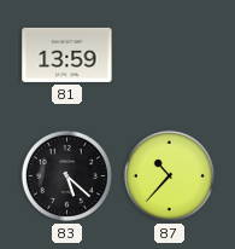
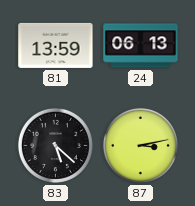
24: none -> 06:13 (141, 46)
87: 10:37 -> 3:13 (140, 145)
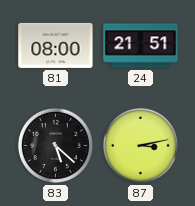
81: 13:59 -> 08:00 (56, 45)
24: 06:13 -> 21:51 (141, 46)
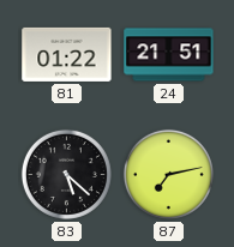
81: 08:00 -> 01:22 (67, 54)
87: 3:13 -> 7:13 (168, 174)
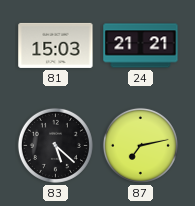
81: 01:22 -> 15:03 (56, 45)
24: 21:51 -> 21:21 (141, 46)
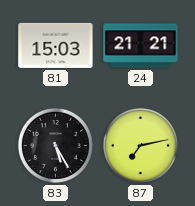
83: 5:22 -> 5:25 (55, 145)
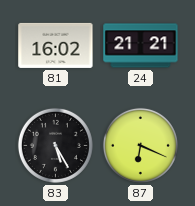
81: 15:03 -> 16:02 (56, 45)
87: 7:13 -> 6:19 (140, 145)
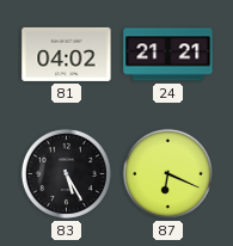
81: 16:02 -> 04:02 (67, 54)
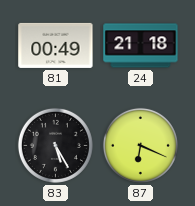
81: 04:02 -> 00:49 (56, 45)
24: 21:21 -> 21:18 (141, 46)
